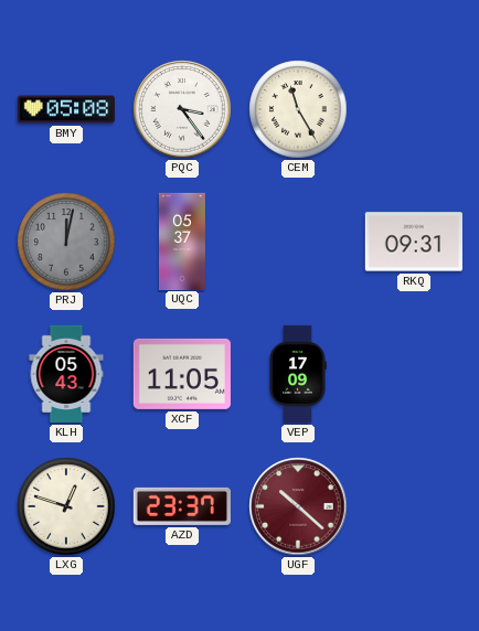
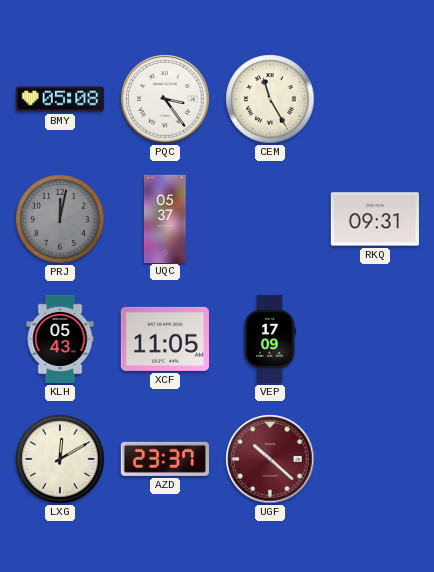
LXG: 12:48 -> 12:10 (60, 459)
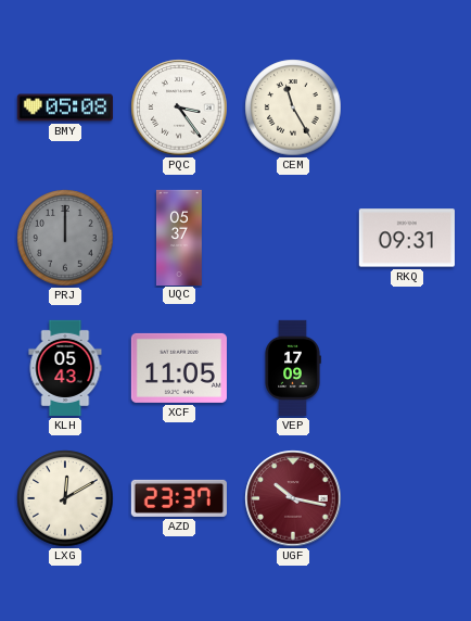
PRJ: 12:02 -> 12:00 (65, 238)
UGF: 10:22 -> 10:17 (293, 498)
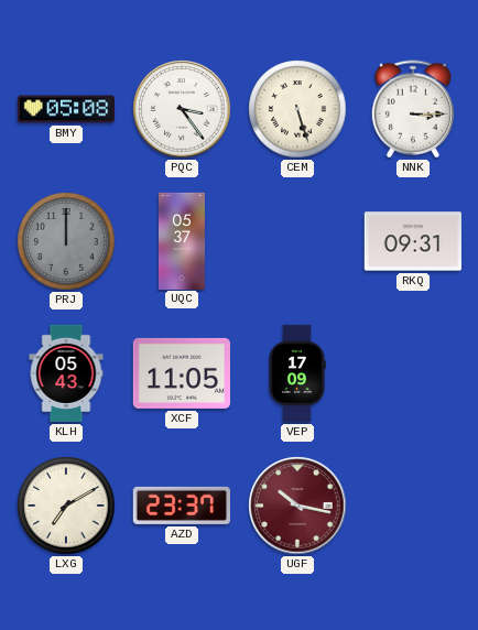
CEM: 11:25 -> 5:27 (297, 109)
NNK: none -> 3:15 (413, 109)
LXG: 12:10 -> 7:10 (66, 506)
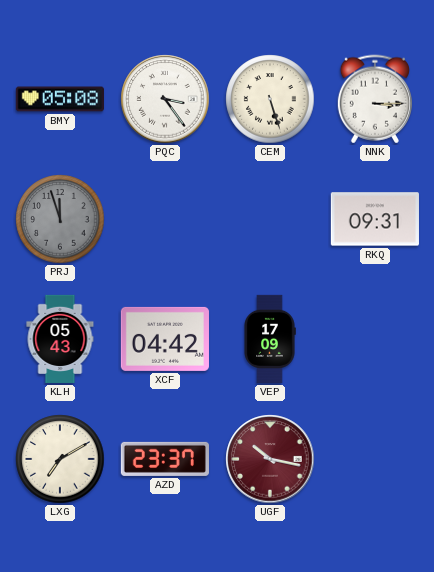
PRJ: 12:00 -> 11:57 (60, 219)
UQC: 05:37 -> none (182, 240)
XCF: 11:05 -> 04:42 (165, 339)
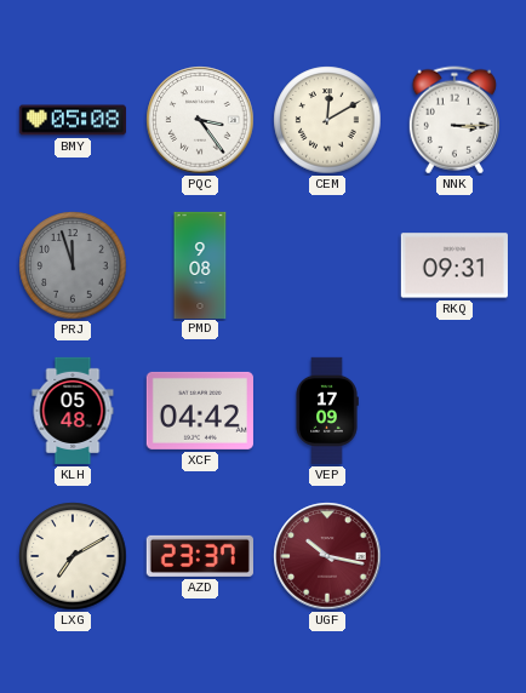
CEM: 5:27 -> 12:10 (327, 120)
PMD: none -> 9:08 (200, 264)
KLH: 05:43 -> 05:48 (73, 411)
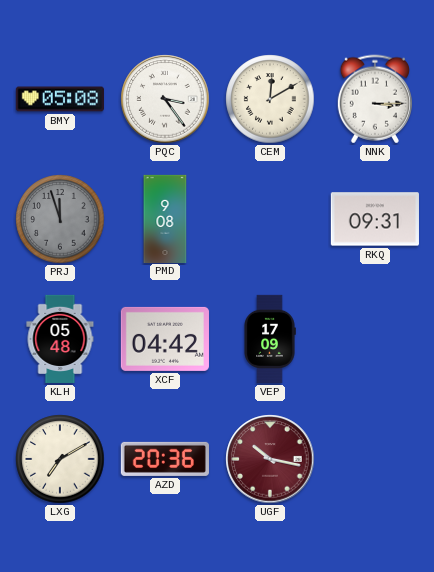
AZD: 23:37 -> 20:36 (165, 459)
